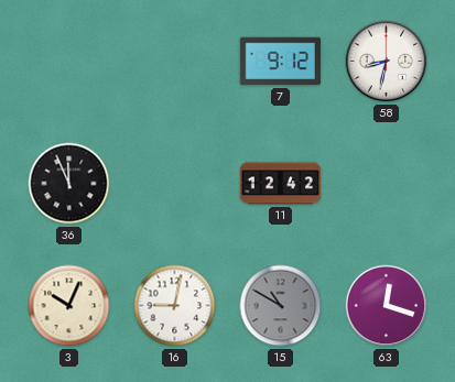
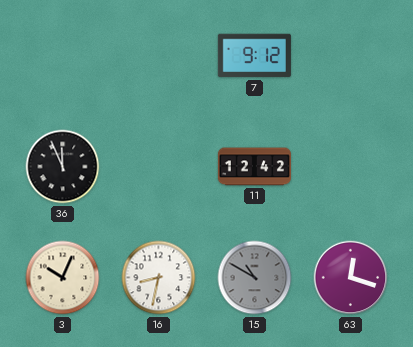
58: 8:32 -> none (387, 62)
16: 9:02 -> 8:32 (159, 278)
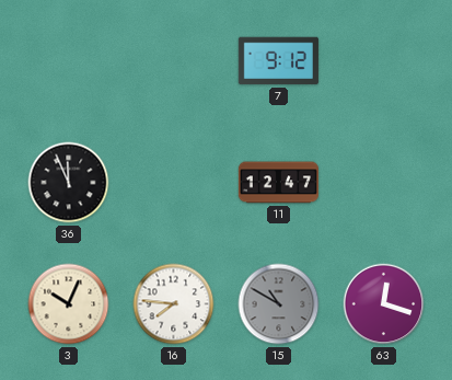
11: 12:42 -> 12:47 (278, 183)
16: 8:32 -> 7:46 (174, 304)
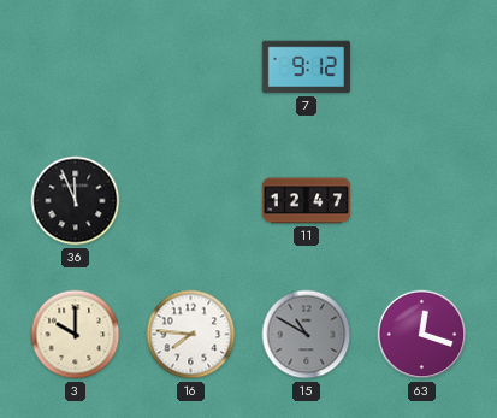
3: 10:04 -> 10:00 (76, 335)
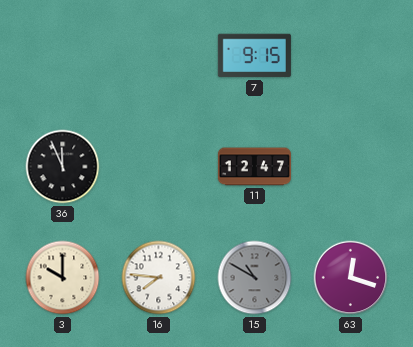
7: 9:12 -> 9:15 (254, 56)
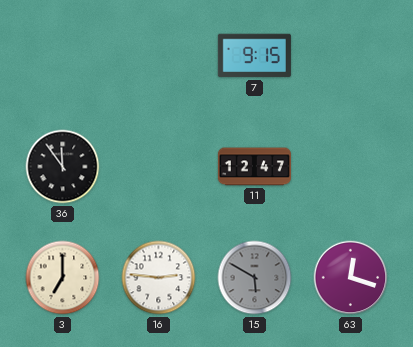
36: 11:56 -> 11:54 (63, 167)
3: 10:00 -> 7:00 (63, 278)
16: 7:46 -> 2:46 (159, 278)
15: 10:50 -> 5:50 (255, 278)
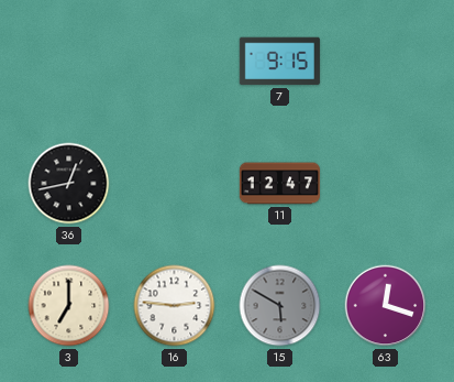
36: 11:54 -> 12:43 (69, 184)
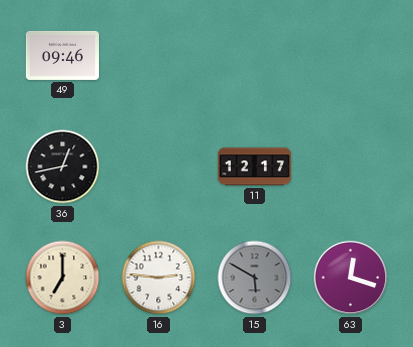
49: none -> 09:46 (62, 55)
7: 9:15 -> none (279, 62)
11: 12:47 -> 12:17 (254, 167)
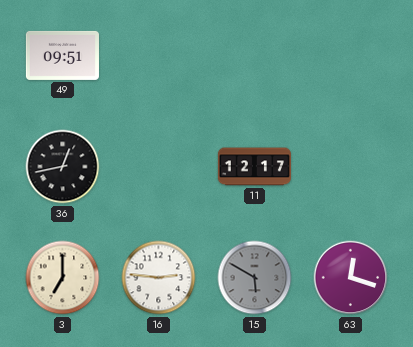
49: 09:46 -> 09:51 (62, 55)
